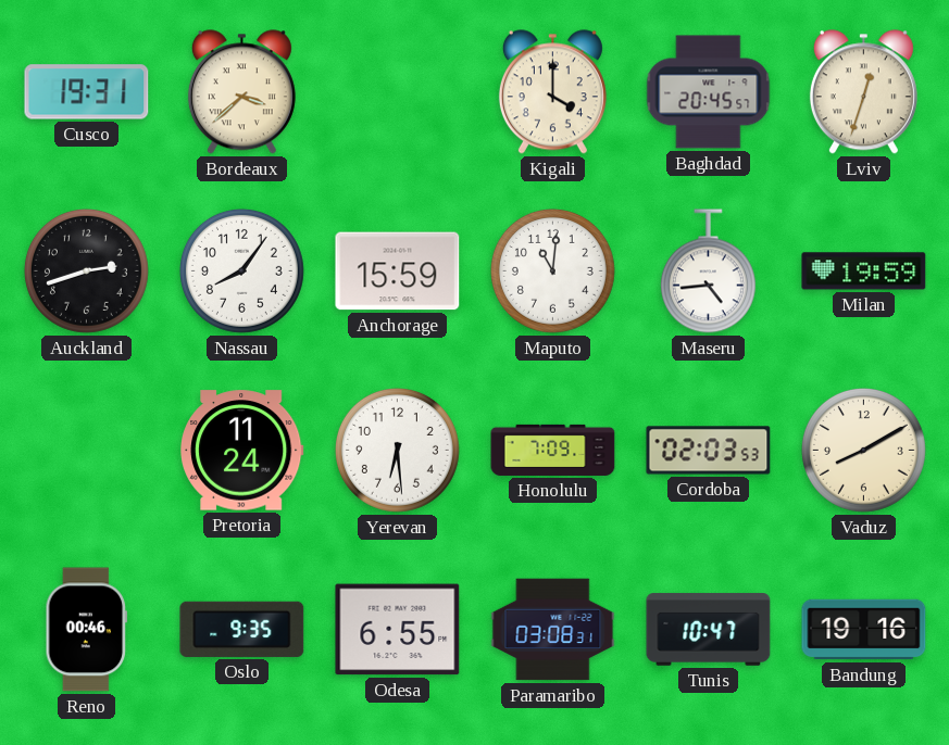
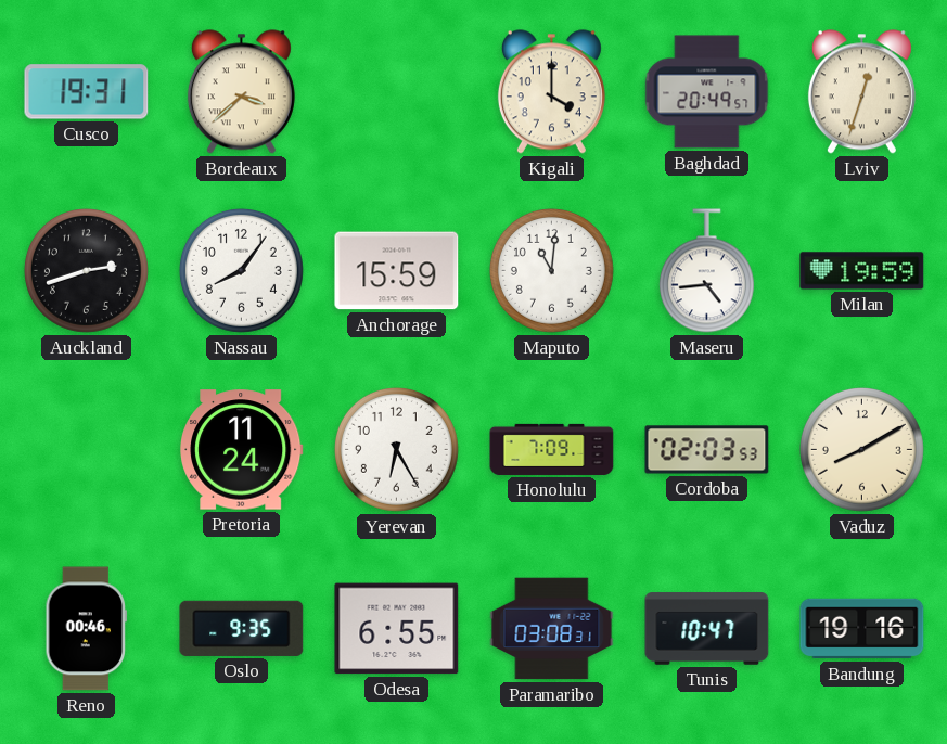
Baghdad: 20:45 -> 20:49 (707, 92)
Yerevan: 6:29 -> 6:25 (396, 449)
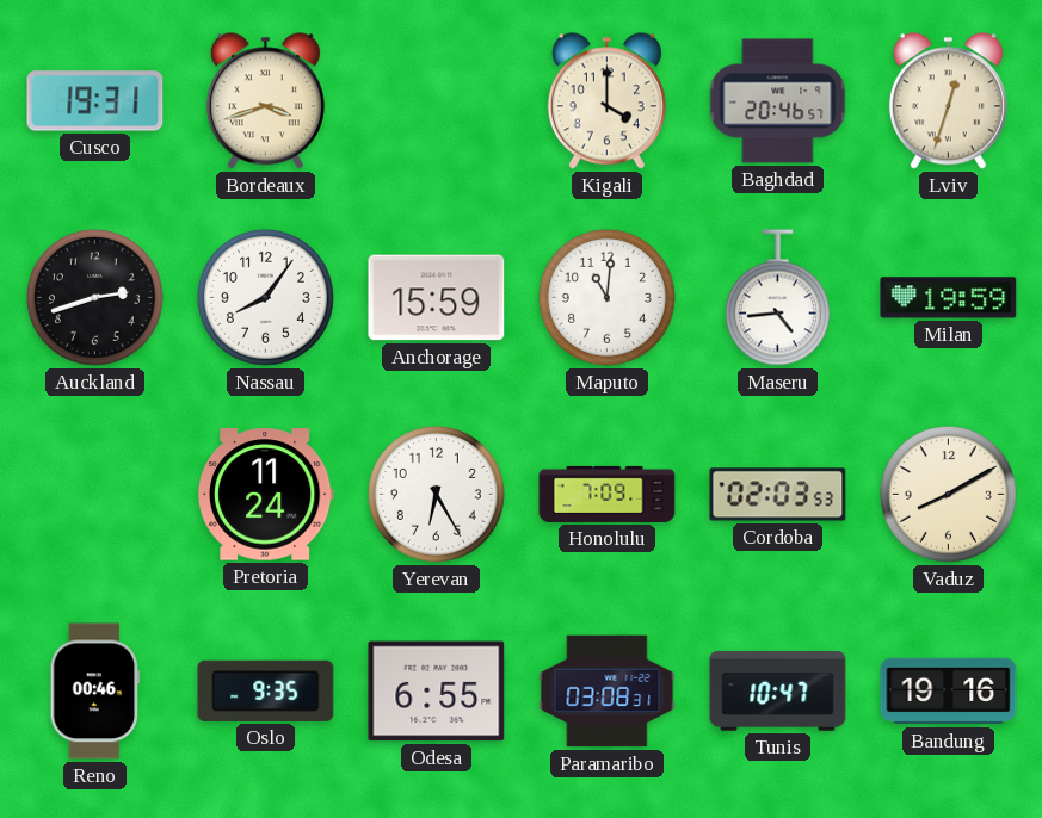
Bordeaux: 3:38 -> 3:42 (265, 101)
Baghdad: 20:49 -> 20:46 (778, 101)
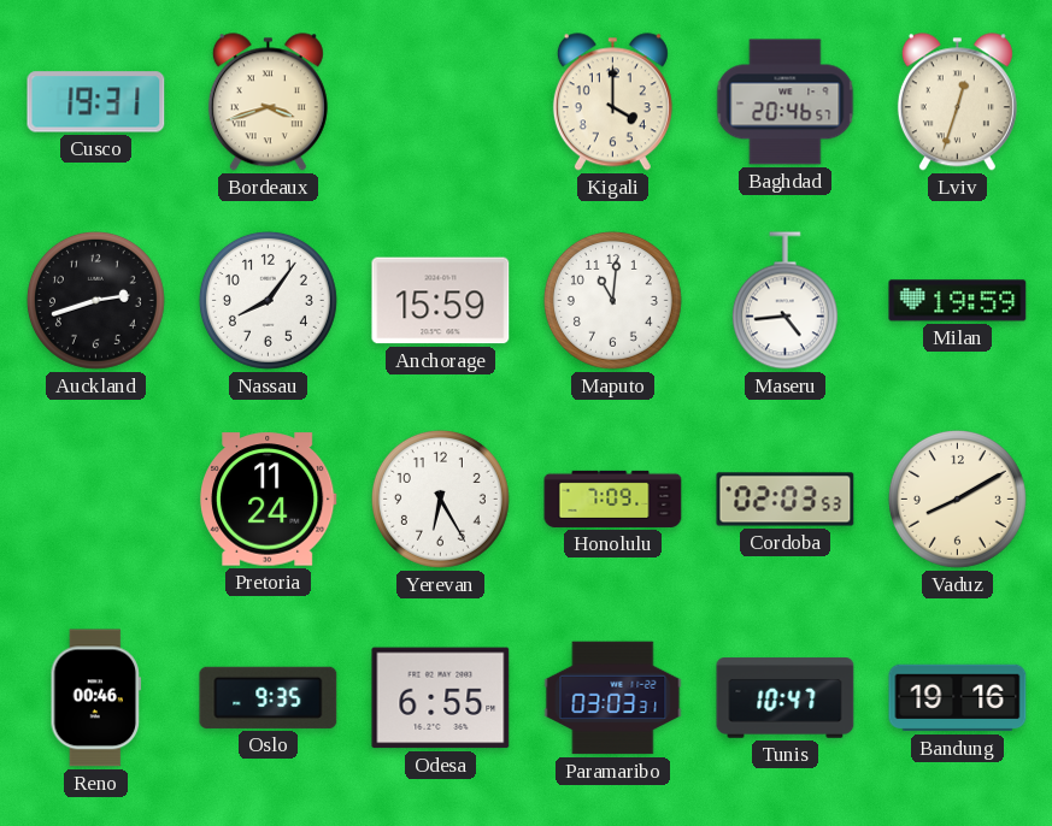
Paramaribo: 03:08 -> 03:03 (613, 698)
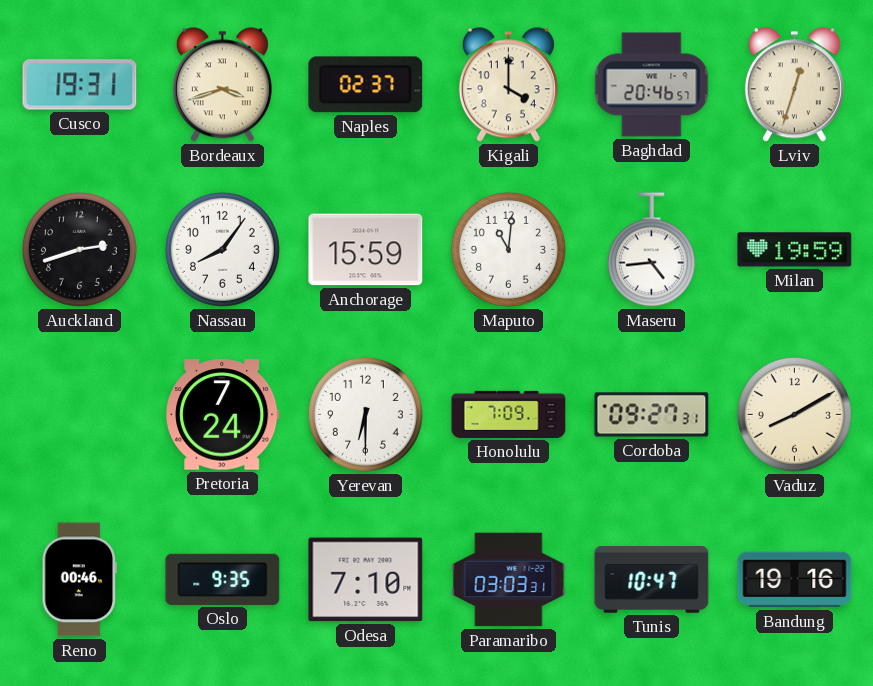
Naples: none -> 02:37 (366, 85)
Pretoria: 11:24 -> 7:24 (223, 415)
Yerevan: 6:25 -> 6:30 (365, 414)
Cordoba: 02:03 -> 09:27 (652, 415)
Odesa: 6:55 -> 7:10 (366, 580)
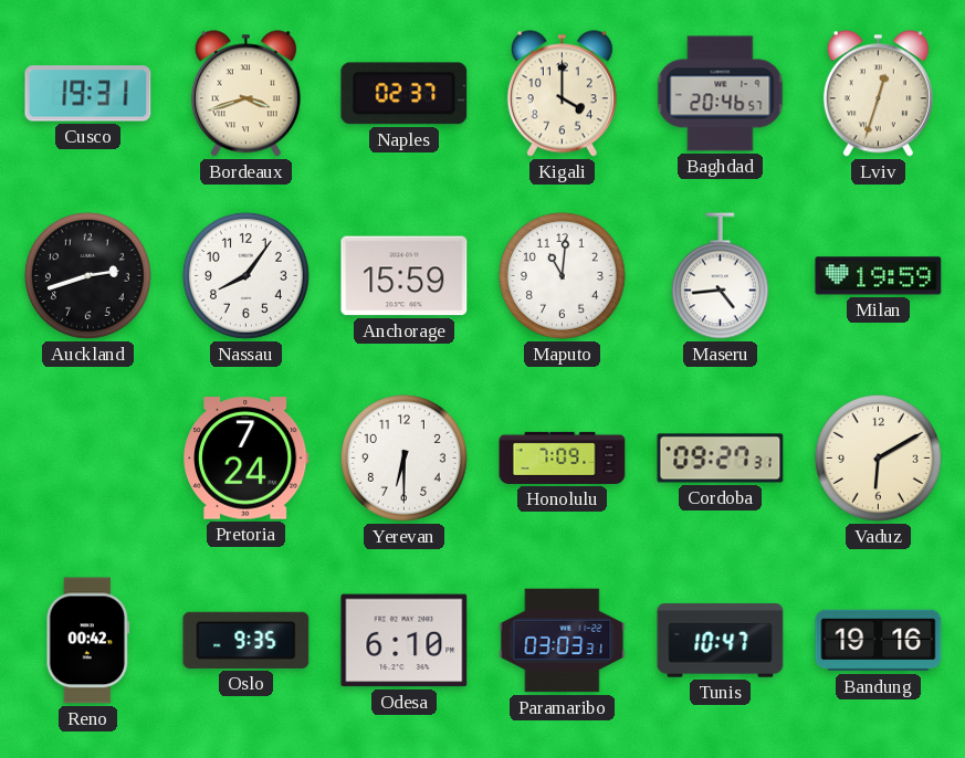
Vaduz: 8:10 -> 6:10 (878, 457)
Reno: 00:46 -> 00:42 (88, 641)
Odesa: 7:10 -> 6:10 (405, 641)
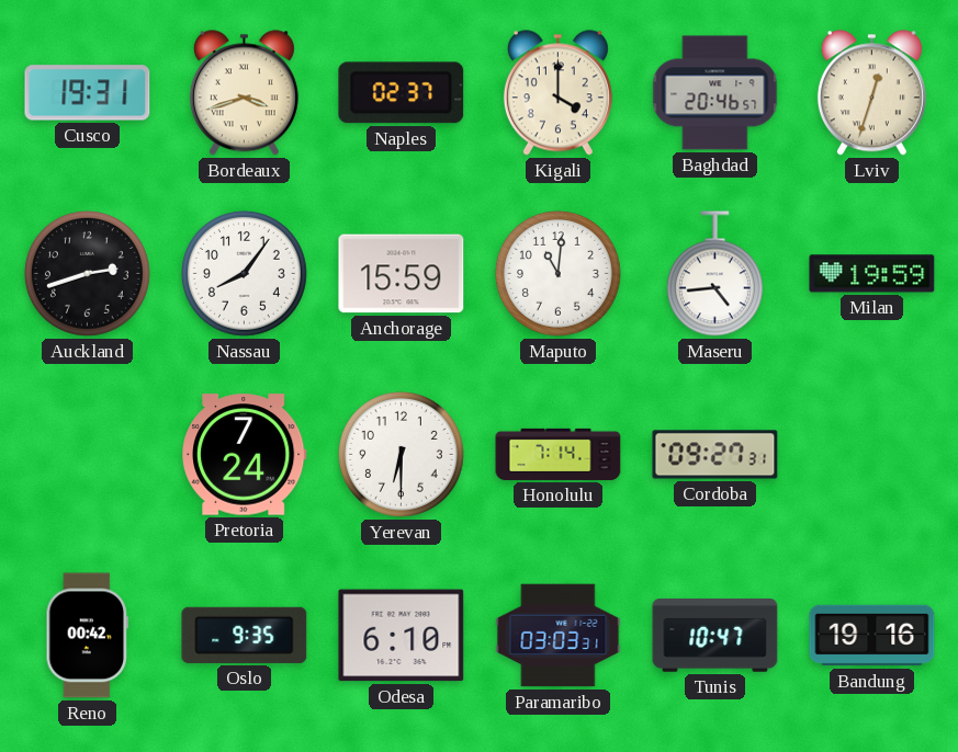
Honolulu: 7:09 -> 7:14 (559, 454)
Vaduz: 6:10 -> none (878, 457)
